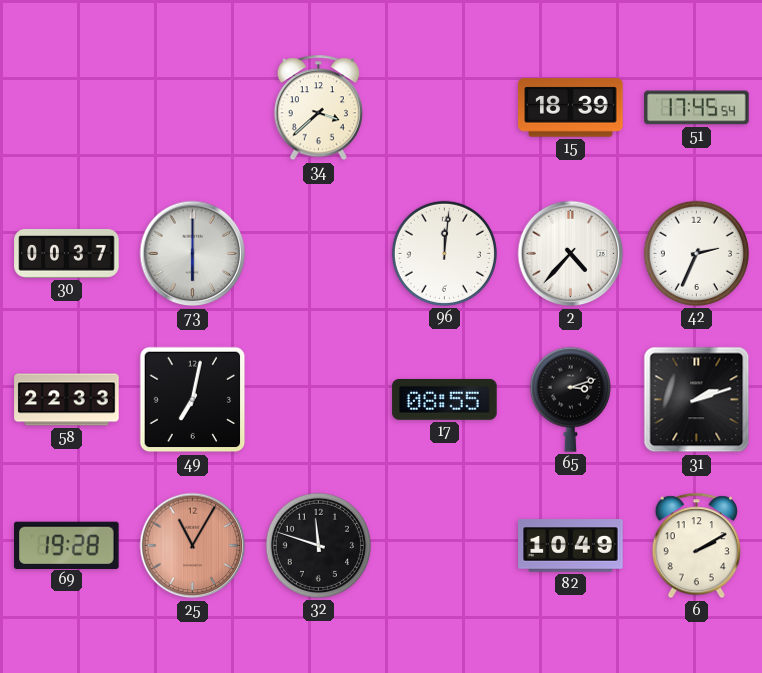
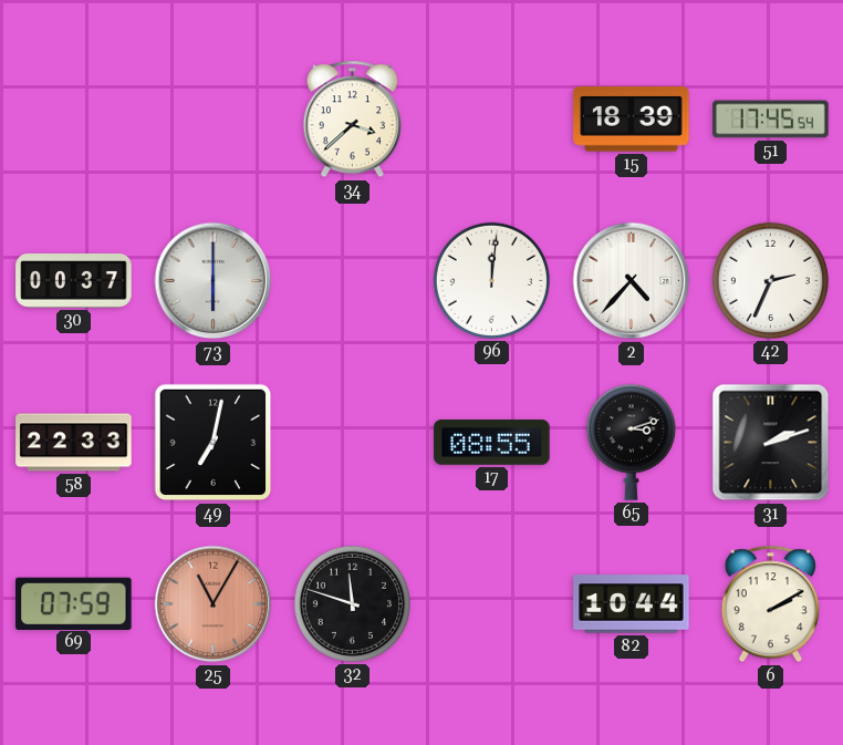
69: 19:28 -> 07:59 (74, 603)
82: 10:49 -> 10:44 (632, 604)
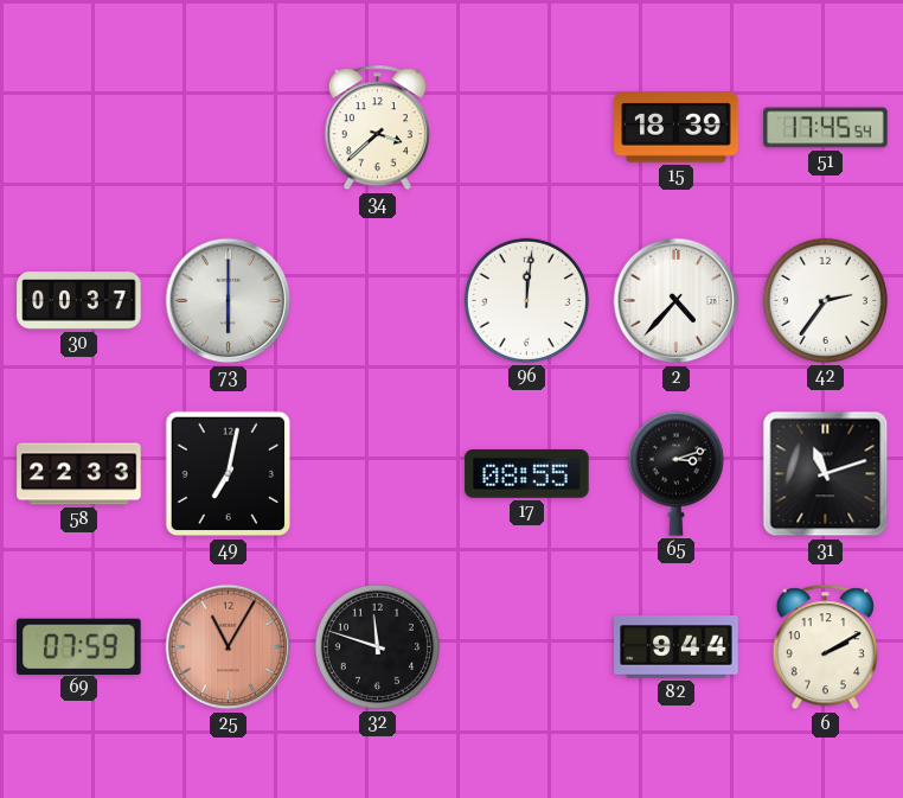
42: 2:34 -> 2:36 (825, 300)
31: 2:12 -> 11:12 (826, 474)
82: 10:44 -> 9:44 (677, 647)
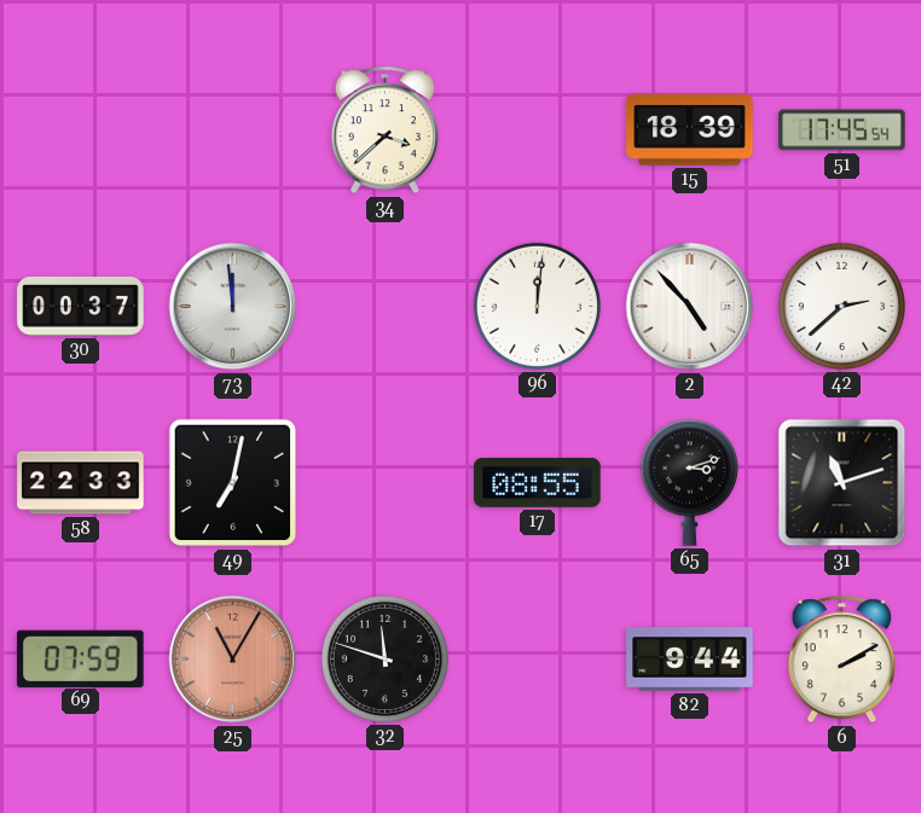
73: 6:00 -> 11:59 (233, 307)
2: 4:37 -> 4:53 (690, 307)
42: 2:36 -> 2:38 (841, 306)
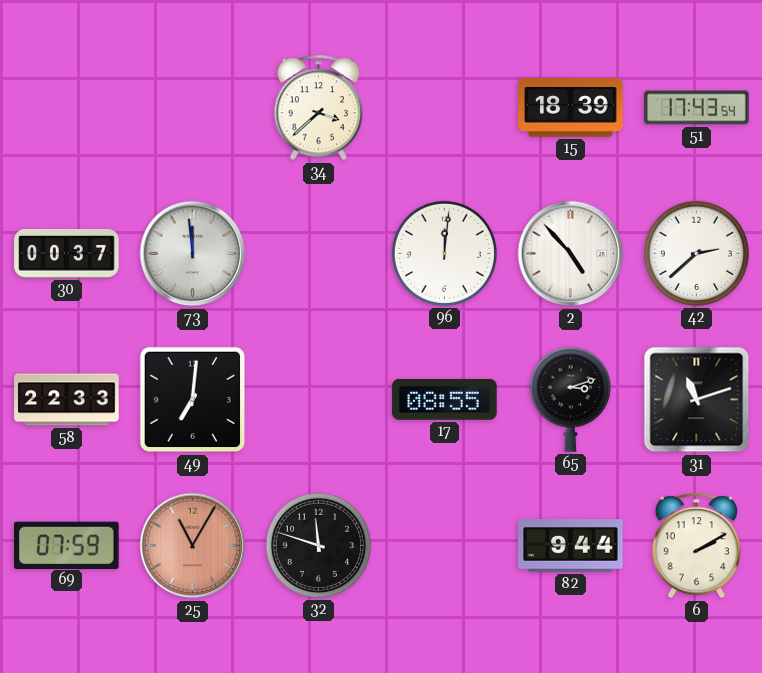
51: 17:45 -> 17:43 (697, 108)
49: 7:02 -> 7:01 (193, 400)
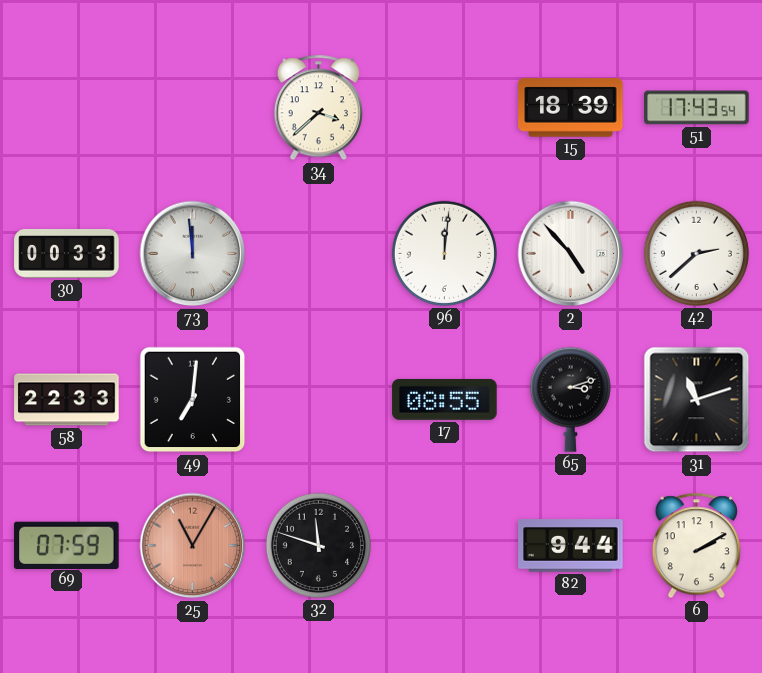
30: 00:37 -> 00:33 (67, 254)
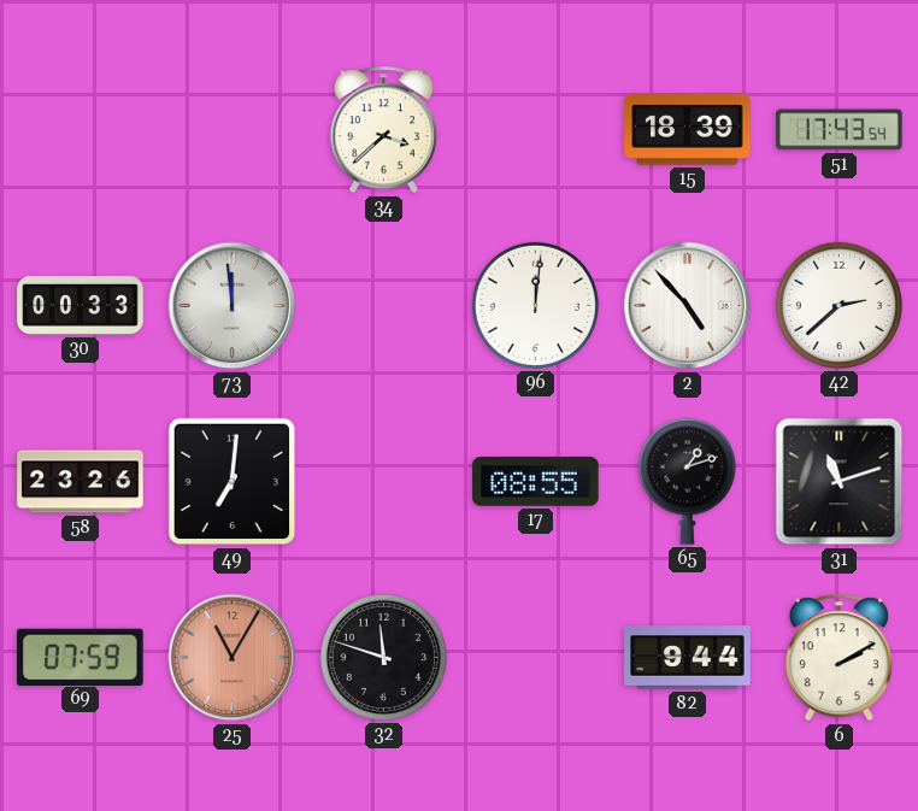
58: 22:33 -> 23:26 (81, 482)
65: 3:12 -> 1:12 (687, 481)
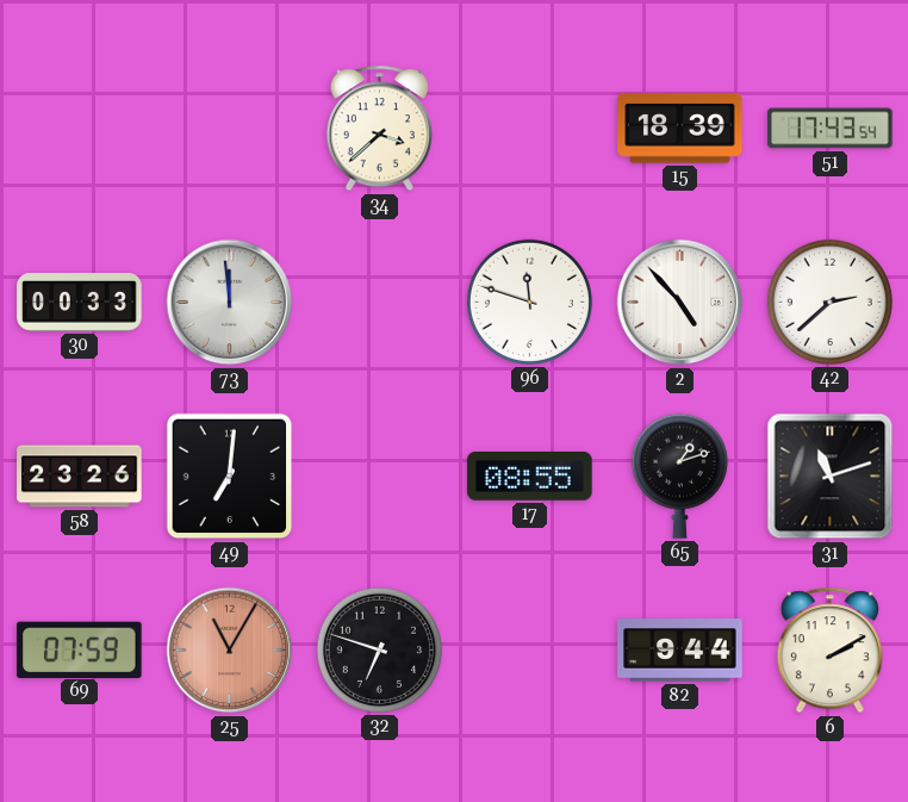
96: 12:01 -> 11:48 (529, 301)
32: 11:48 -> 6:48 (379, 649)
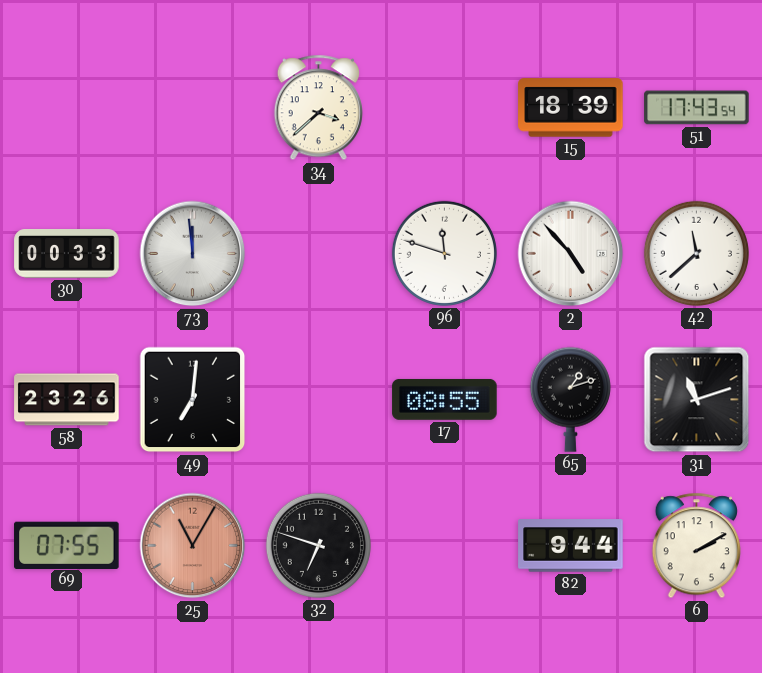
42: 2:38 -> 11:38 (696, 253)
69: 07:59 -> 07:55 (67, 545)
